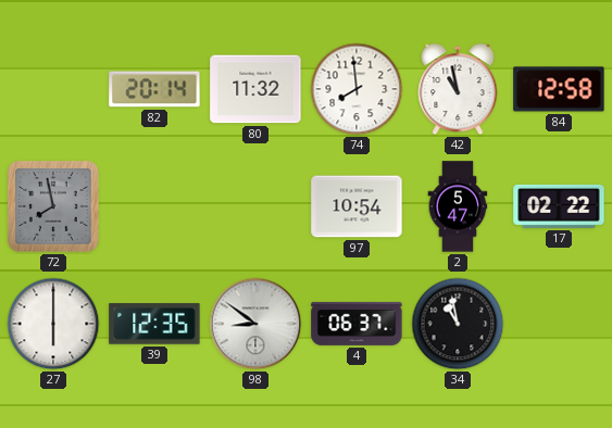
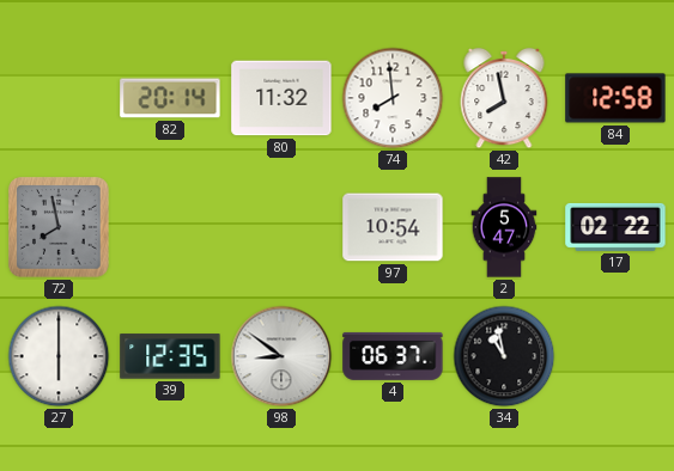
42: 10:58 -> 7:58 (504, 98)
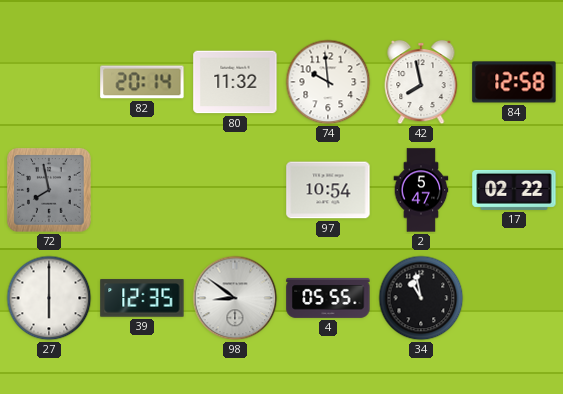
74: 7:59 -> 9:59 (328, 82)
4: 06:37 -> 05:55 (328, 298)
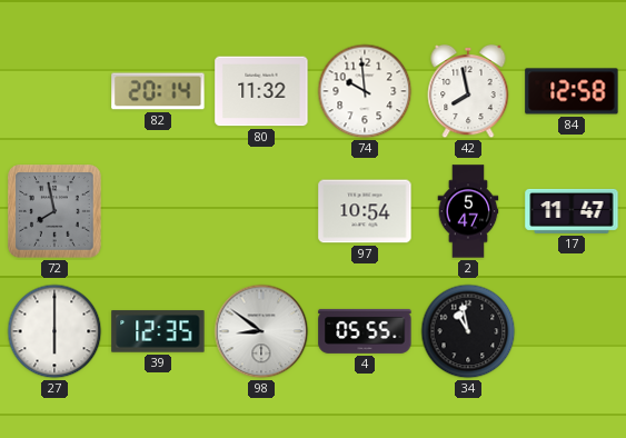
17: 02:22 -> 11:47 (572, 211)
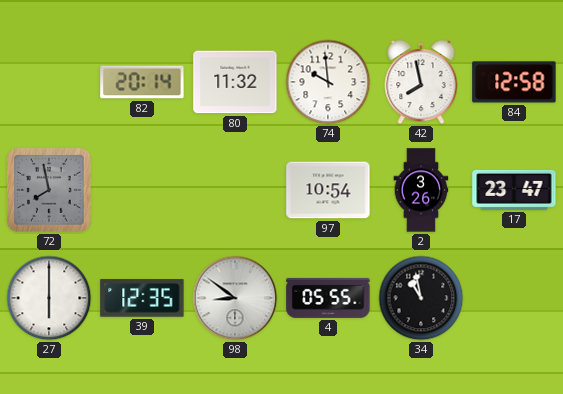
2: 5:47 -> 3:26 (421, 190)
17: 11:47 -> 23:47 (514, 190)
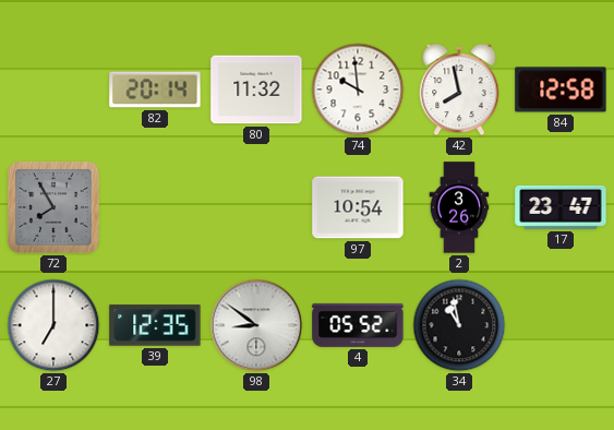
72: 7:58 -> 7:55 (53, 207)
27: 6:00 -> 7:00 (53, 325)
4: 05:55 -> 05:52 (358, 325)
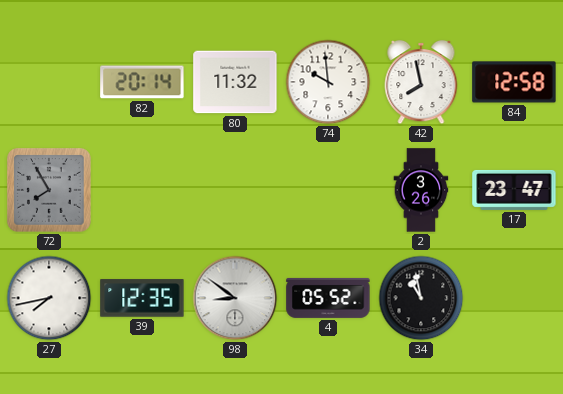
97: 10:54 -> none (358, 207)
27: 7:00 -> 7:43 (49, 298)
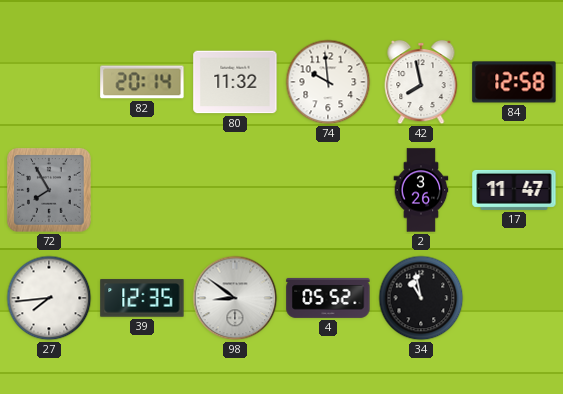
17: 23:47 -> 11:47 (514, 190)
27: 7:43 -> 7:44 (49, 298)
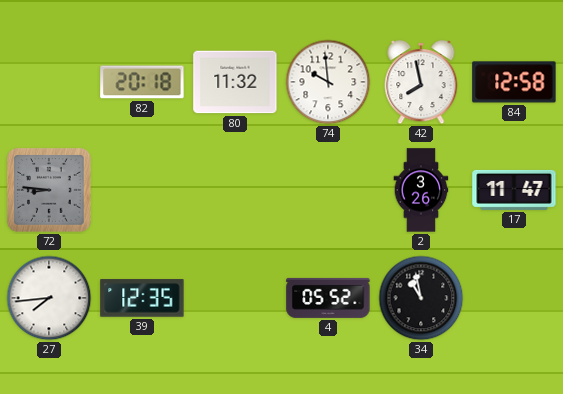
82: 20:14 -> 20:18 (142, 82)
72: 7:55 -> 8:46 (49, 190)
98: 8:51 -> none (235, 298)
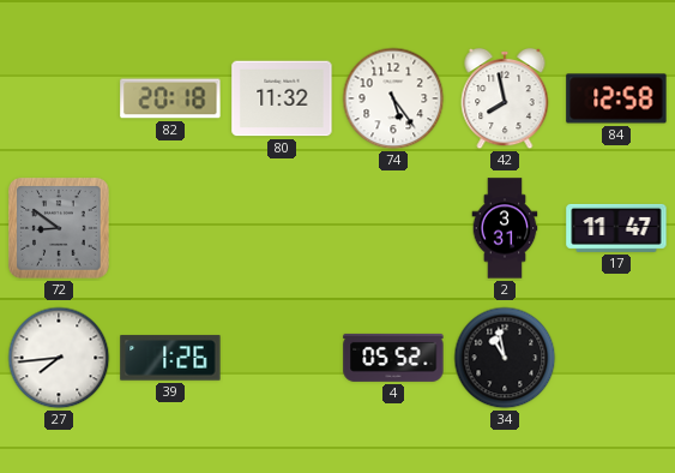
74: 9:59 -> 5:24 (393, 98)
72: 8:46 -> 8:51 (59, 228)
2: 3:26 -> 3:31 (505, 228)
39: 12:35 -> 1:26 (170, 358)
